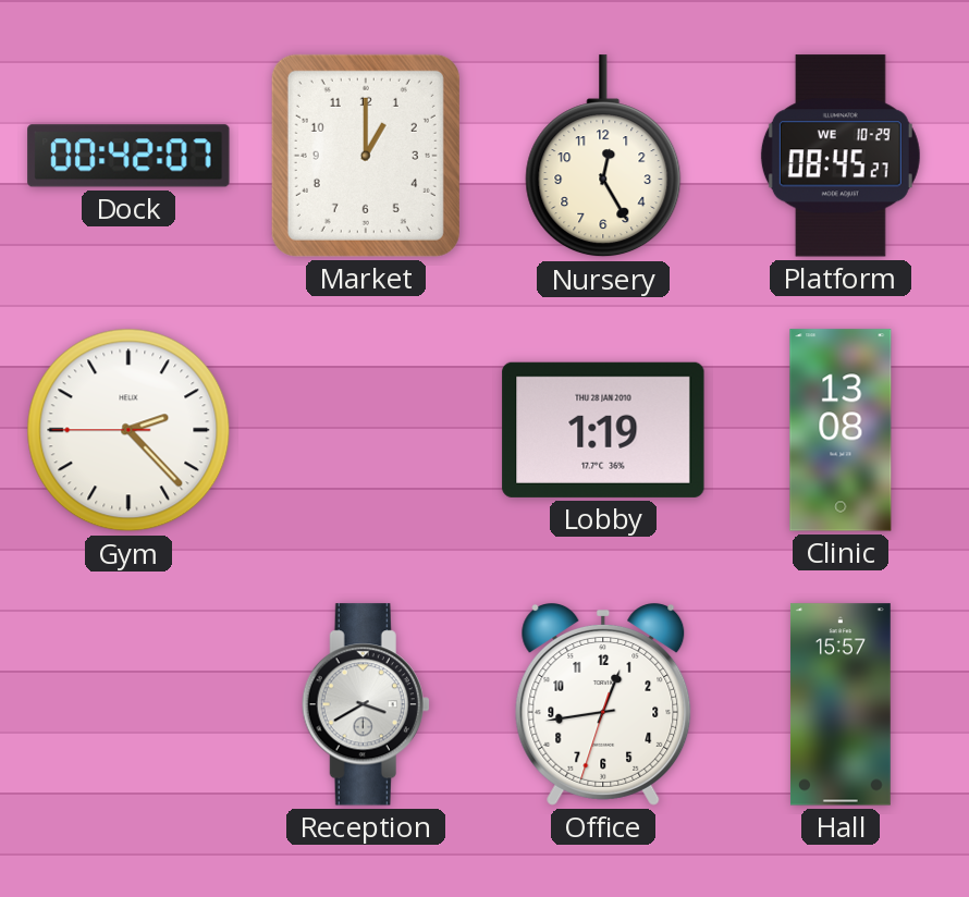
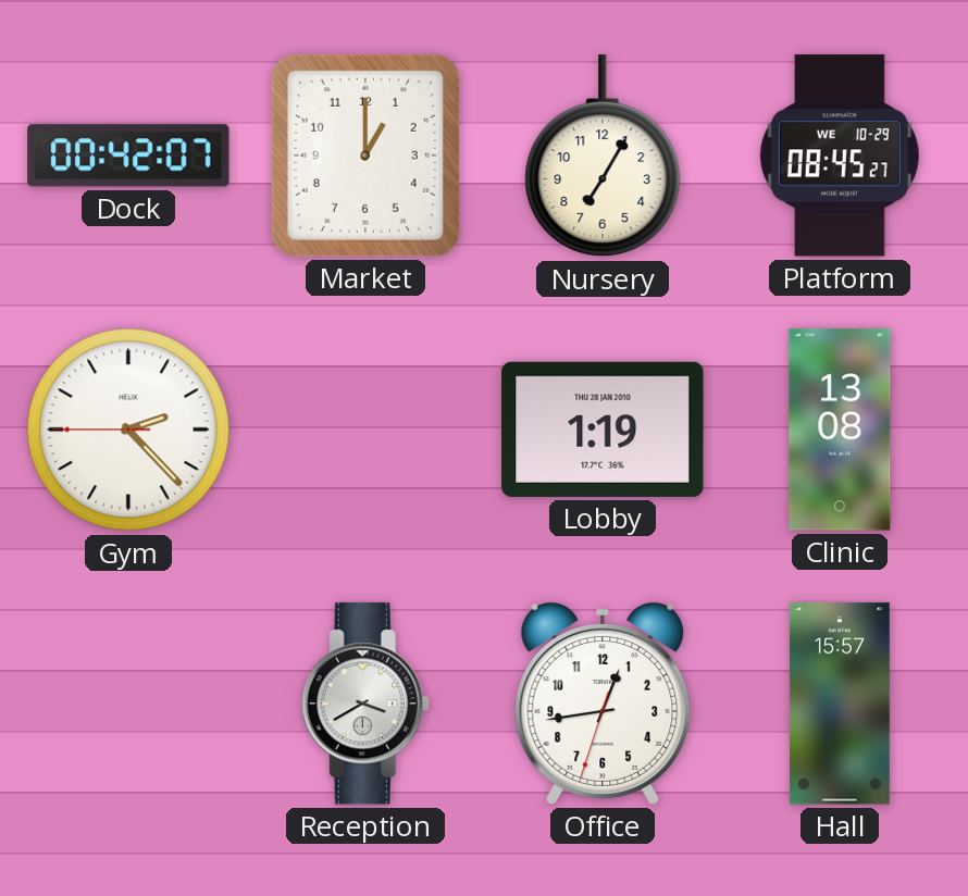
Nursery: 12:25 -> 7:05 (603, 157)
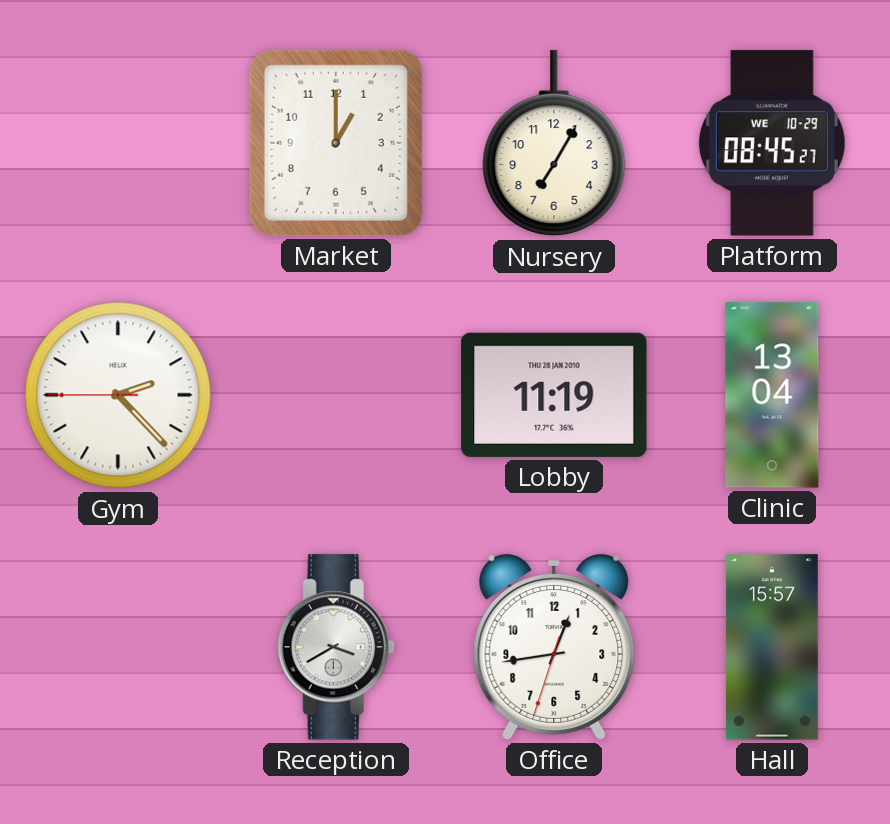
Dock: 00:42 -> none (128, 155)
Lobby: 1:19 -> 11:19 (554, 395)
Clinic: 13:08 -> 13:04 (772, 395)
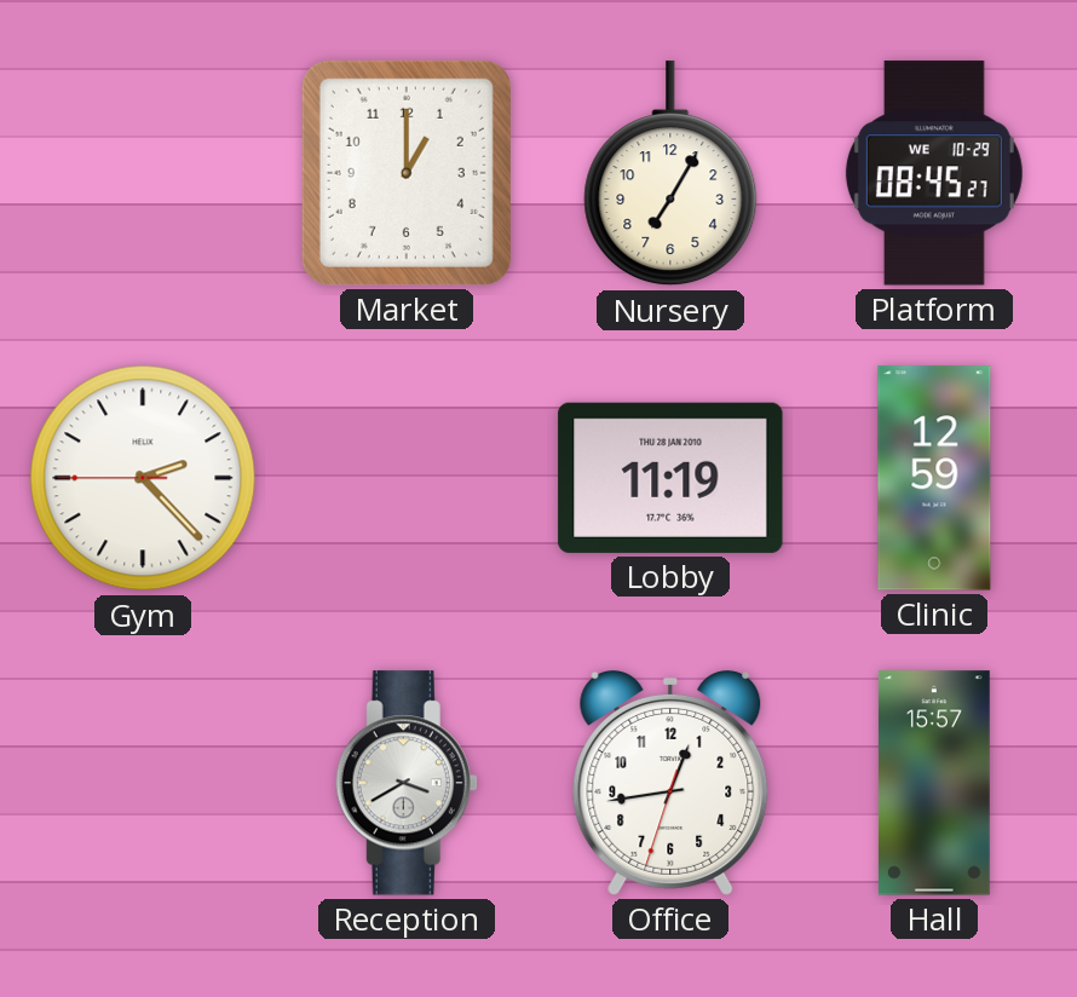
Clinic: 13:04 -> 12:59 (934, 478)
